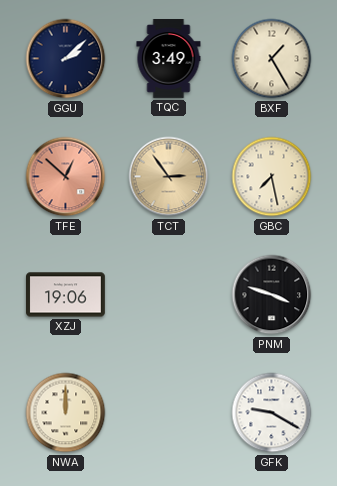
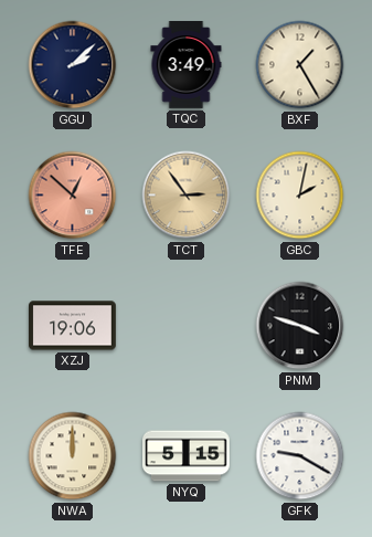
GBC: 7:28 -> 2:02 (300, 196)
NYQ: none -> 5:15 (187, 456)
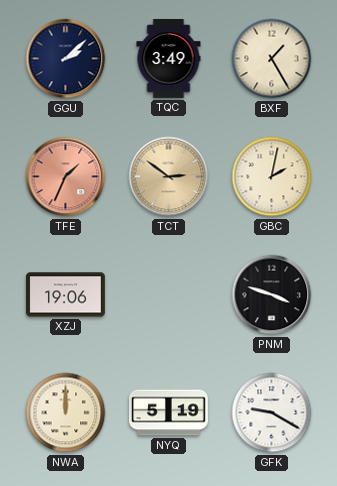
TFE: 12:52 -> 1:34 (66, 177)
TCT: 2:54 -> 2:51 (169, 177)
NYQ: 5:15 -> 5:19 (169, 413)
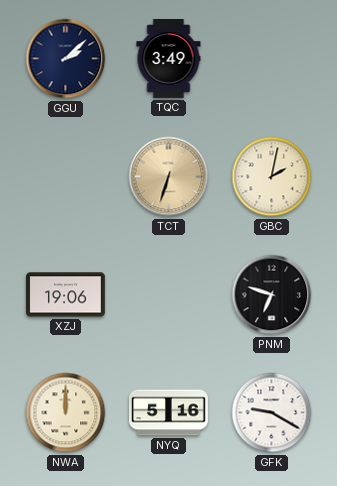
BXF: 1:25 -> none (272, 59)
TFE: 1:34 -> none (66, 177)
TCT: 2:51 -> 6:33 (169, 177)
PNM: 3:48 -> 6:48 (272, 295)
NYQ: 5:19 -> 5:16 (169, 413)
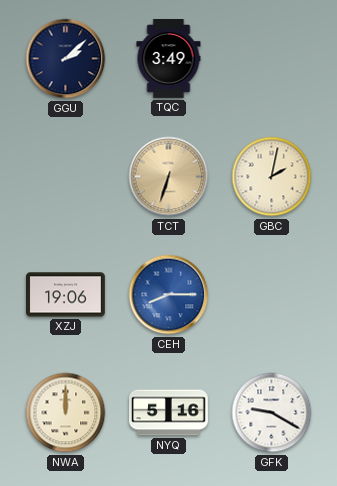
CEH: none -> 8:15 (169, 295)
PNM: 6:48 -> none (272, 295)
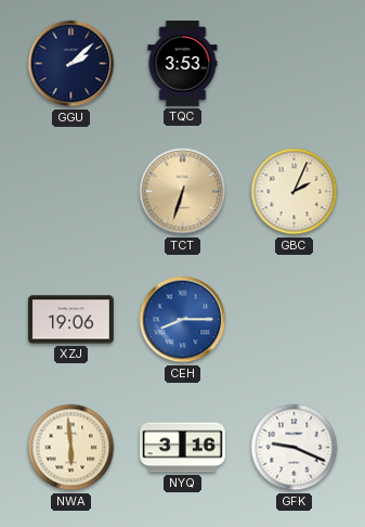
TQC: 3:49 -> 3:53 (183, 64)
GBC: 2:02 -> 2:04 (295, 192)
NWA: 12:00 -> 5:59 (71, 448)
NYQ: 5:16 -> 3:16 (183, 448)
GFK: 9:20 -> 9:19 (295, 448)
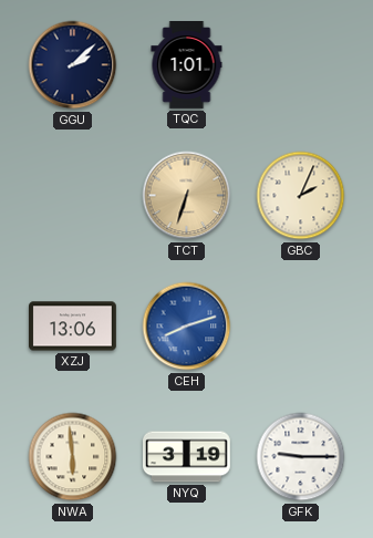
TQC: 3:53 -> 1:01 (187, 65)
XZJ: 19:06 -> 13:06 (73, 327)
CEH: 8:15 -> 8:12 (187, 327)
NYQ: 3:16 -> 3:19 (187, 457)
GFK: 9:19 -> 9:15 (301, 457)
